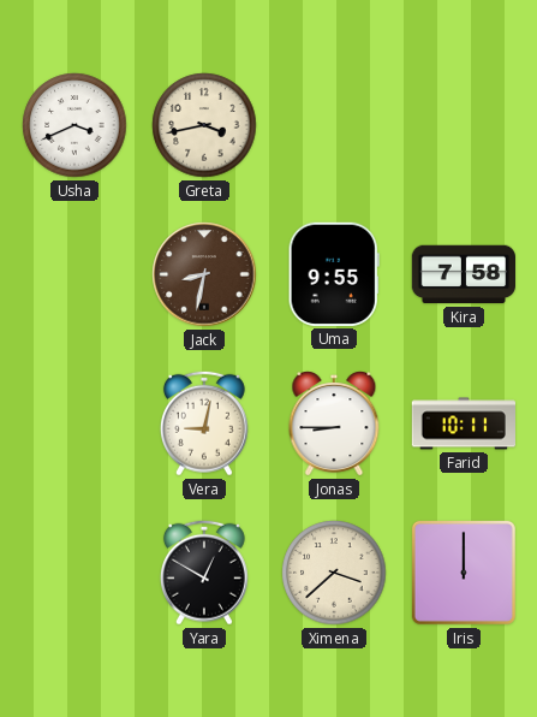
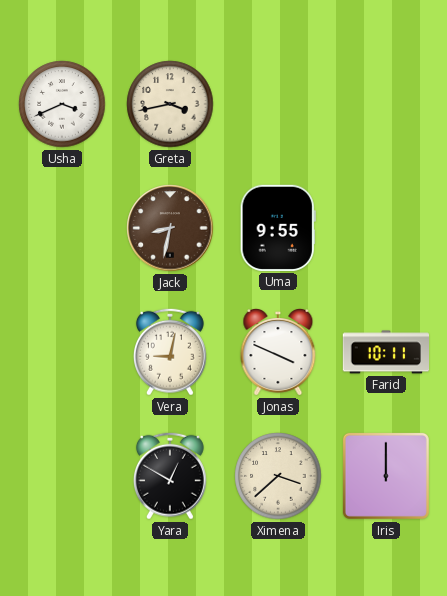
Kira: 7:58 -> none (463, 274)
Jonas: 8:45 -> 3:49 (278, 353)
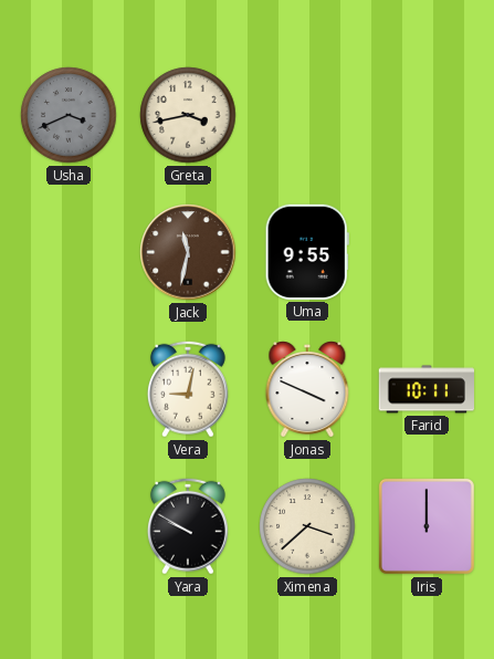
Usha dial: white -> grey (69, 115)
Jack: 8:32 -> 11:32 (188, 252)
Yara: 12:50 -> 9:50 (188, 526)
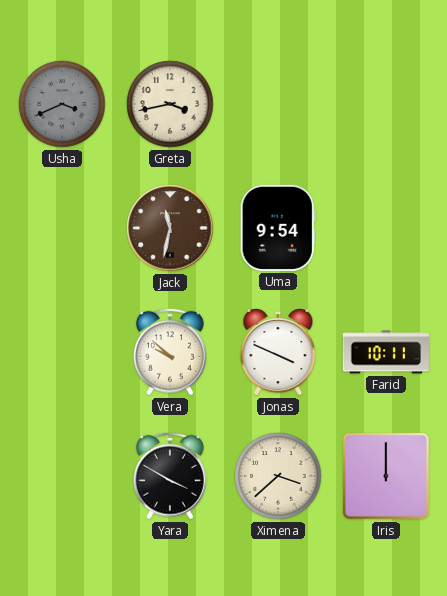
Uma: 9:55 -> 9:54 (278, 228)
Vera: 9:02 -> 9:52 (170, 352)
Yara: 9:50 -> 3:50 (170, 476)
